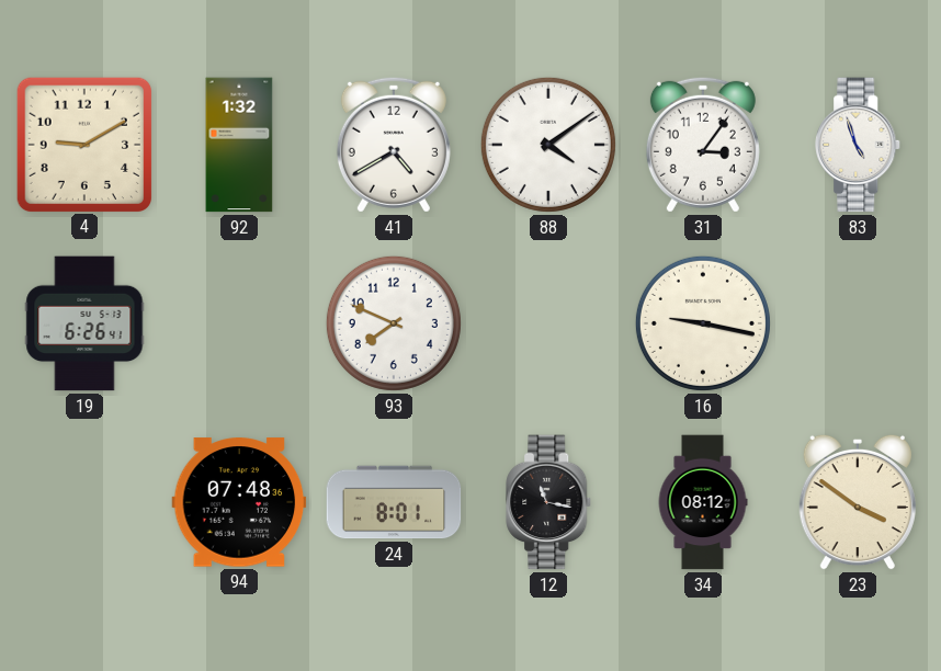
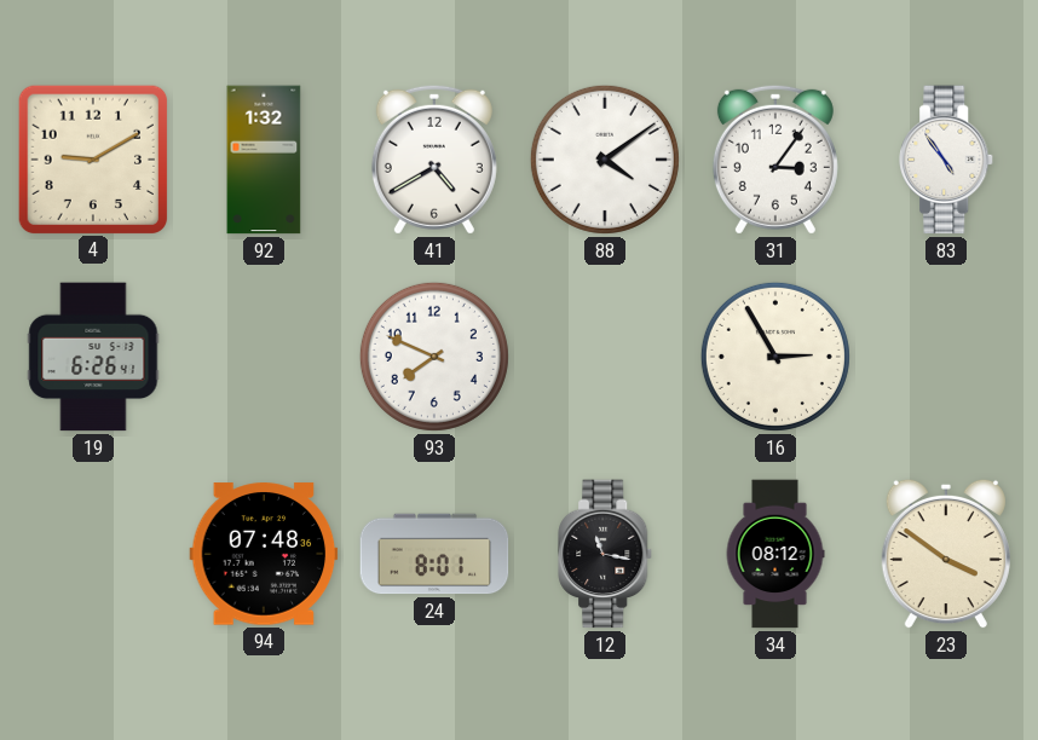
83: 4:57 -> 4:54 (947, 160)
16: 9:17 -> 2:55 (775, 357)
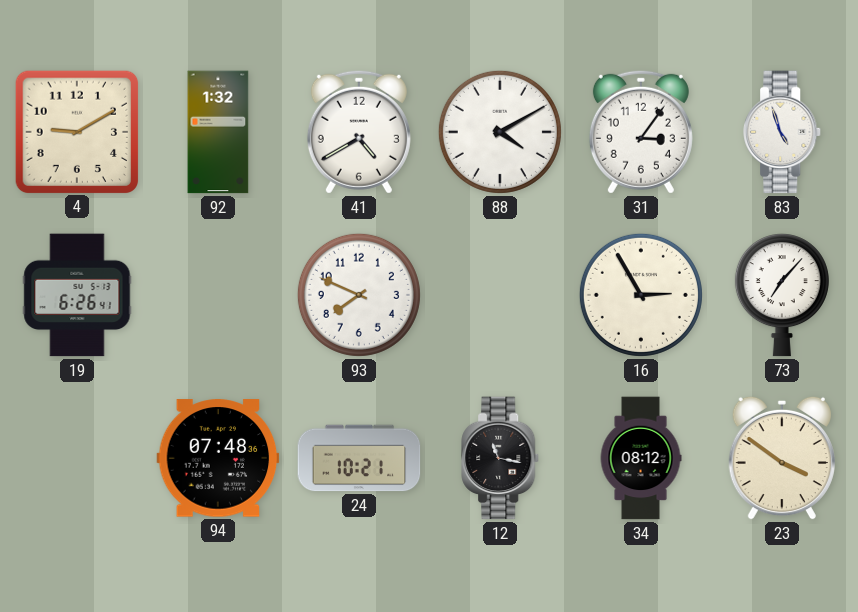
88: 4:09 -> 4:10 (500, 132)
83: 4:54 -> 4:57 (783, 132)
73: none -> 7:07 (782, 295)
24: 8:01 -> 10:21 (359, 458)
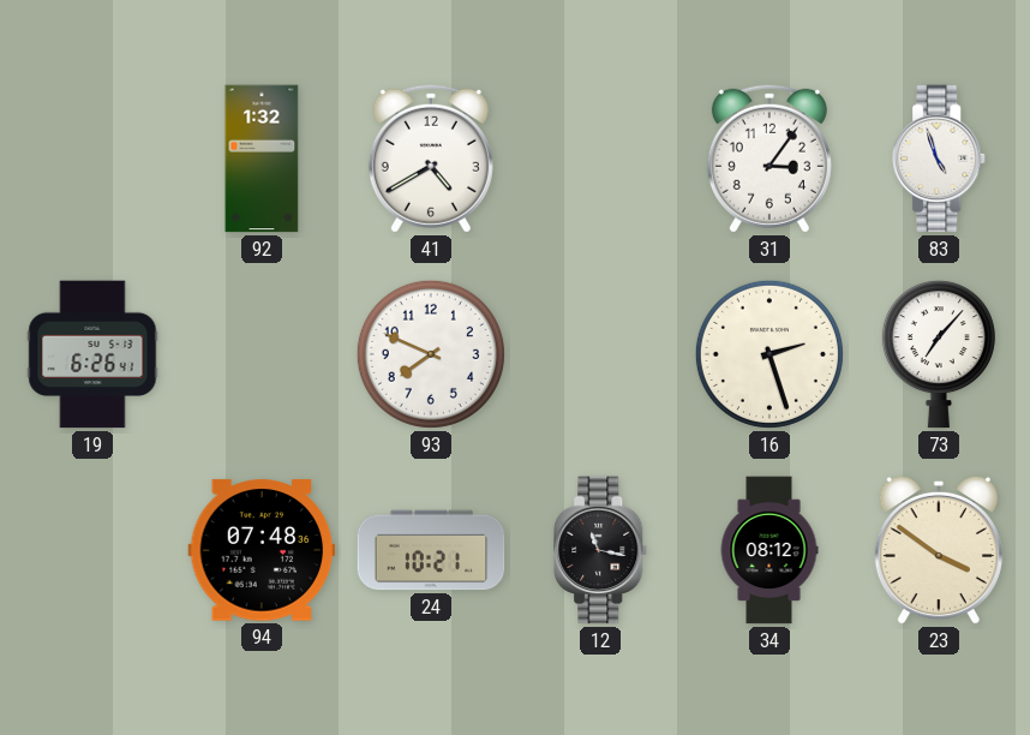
4: 9:10 -> none (76, 131)
88: 4:10 -> none (500, 132)
16: 2:55 -> 2:27 (769, 354)
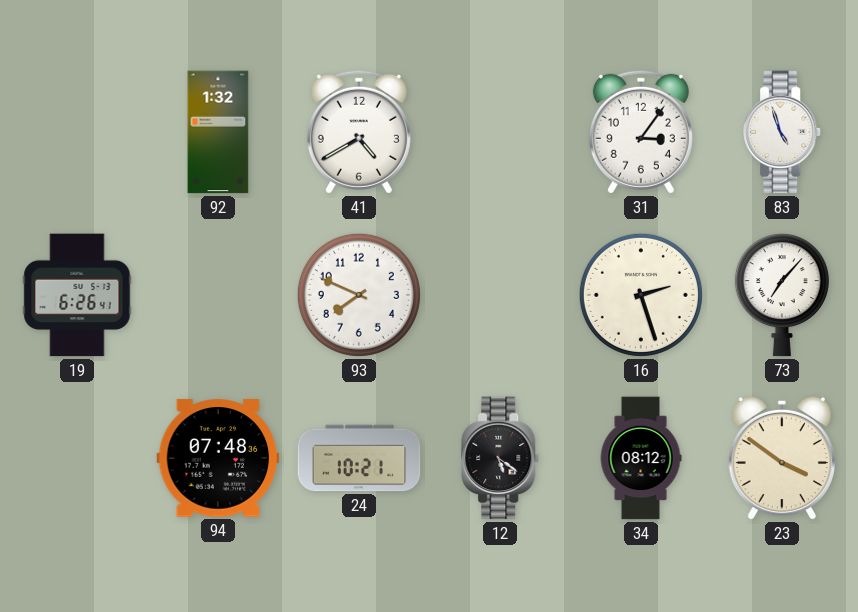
12: 11:17 -> 5:21 (501, 458)
